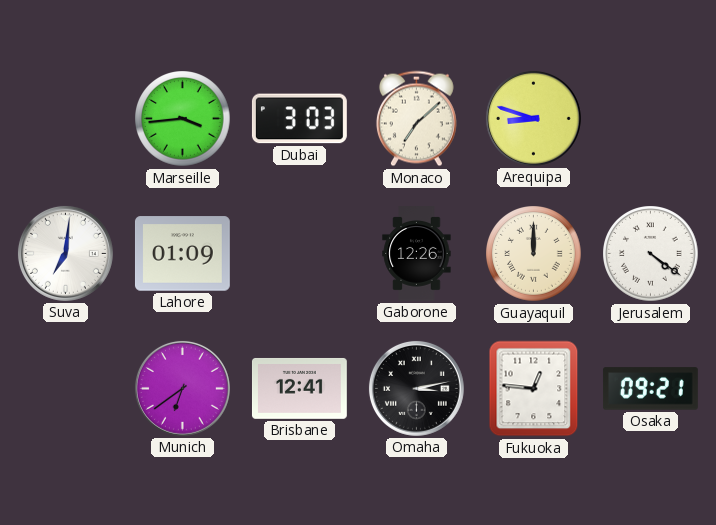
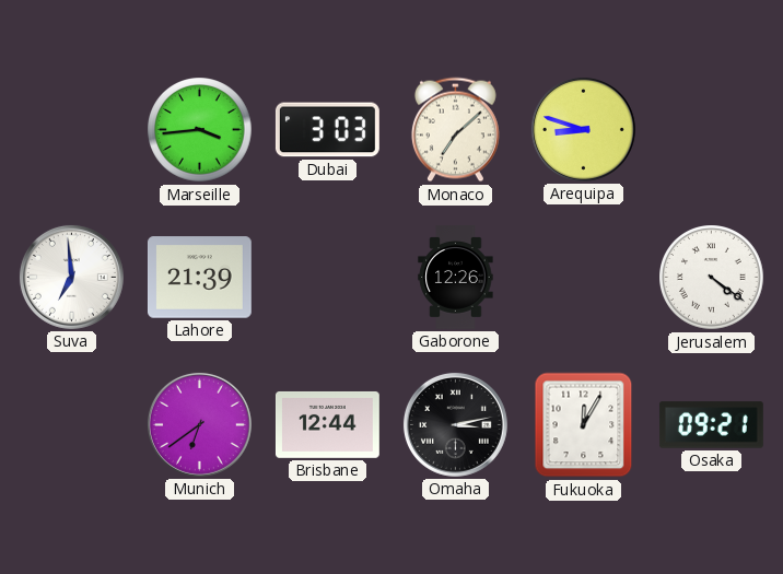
Suva: 7:01 -> 6:59 (71, 277)
Lahore: 01:09 -> 21:39 (199, 278)
Guayaquil: 12:00 -> none (534, 254)
Brisbane: 12:41 -> 12:44 (327, 425)
Fukuoka: 12:46 -> 12:05 (584, 425)
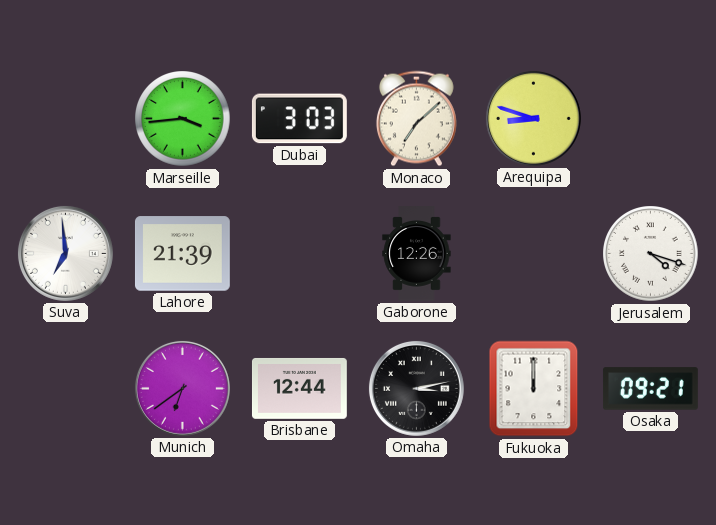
Jerusalem: 4:21 -> 4:18 (651, 254)
Fukuoka: 12:05 -> 12:00 (534, 389)
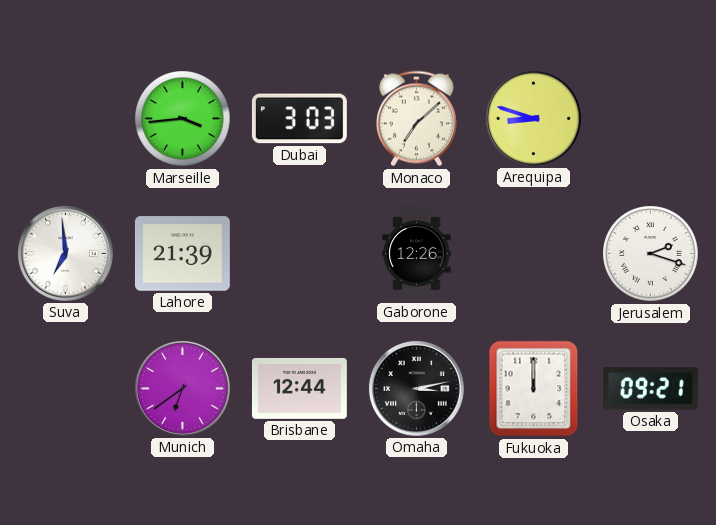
Jerusalem: 4:18 -> 2:18 (651, 254)
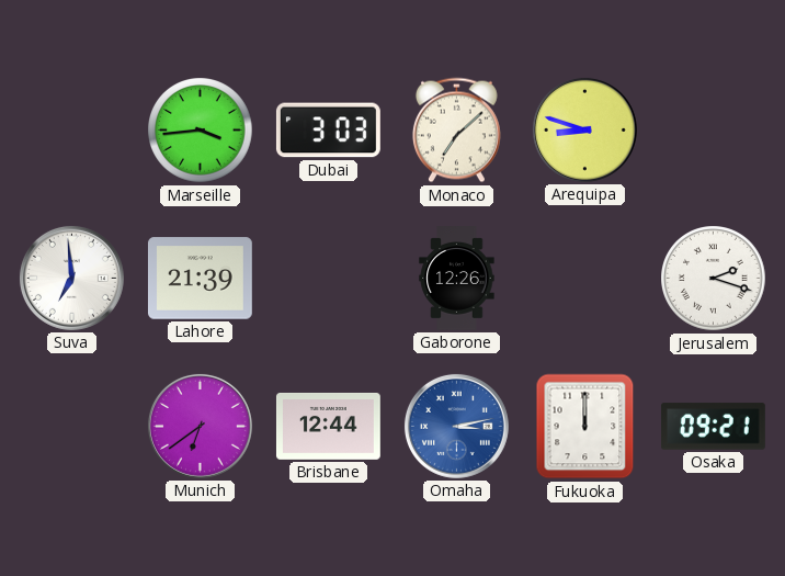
Omaha dial: black -> blue (456, 426)
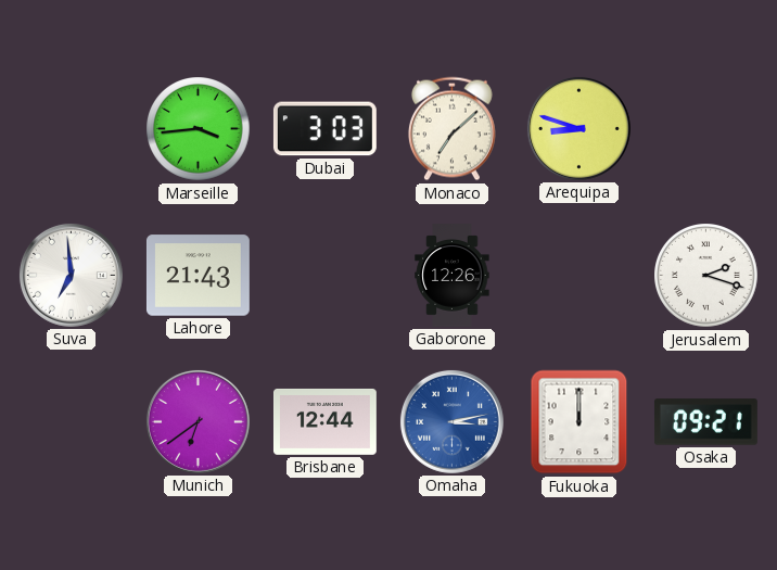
Lahore: 21:39 -> 21:43 (198, 276)
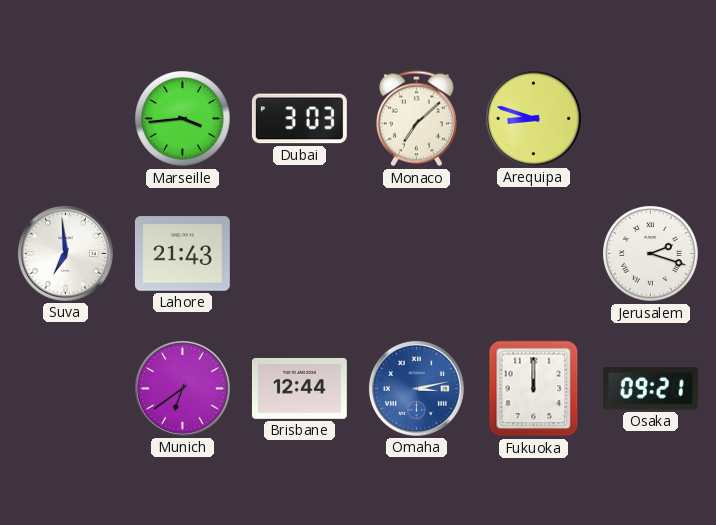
Gaborone: 12:26 -> none (453, 276)
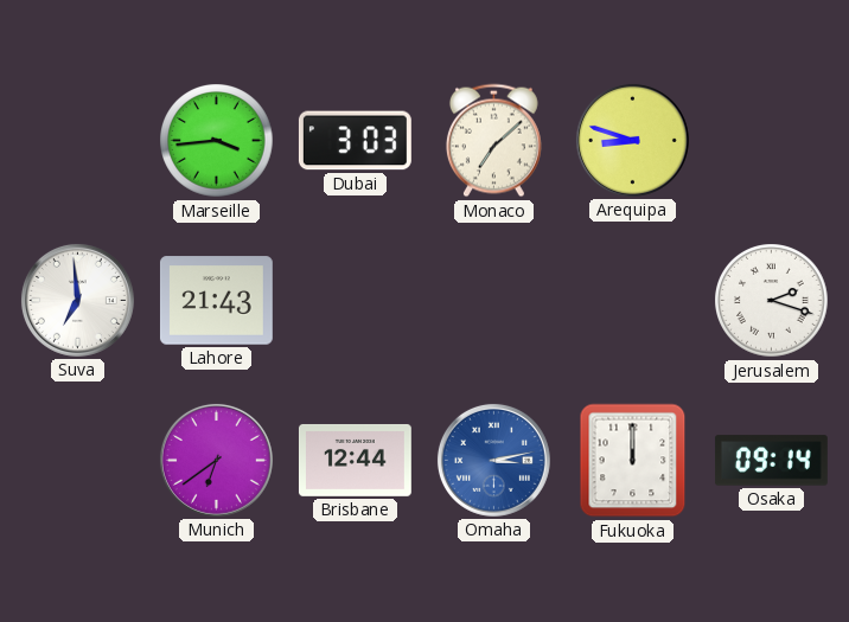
Osaka: 09:21 -> 09:14 (771, 461)
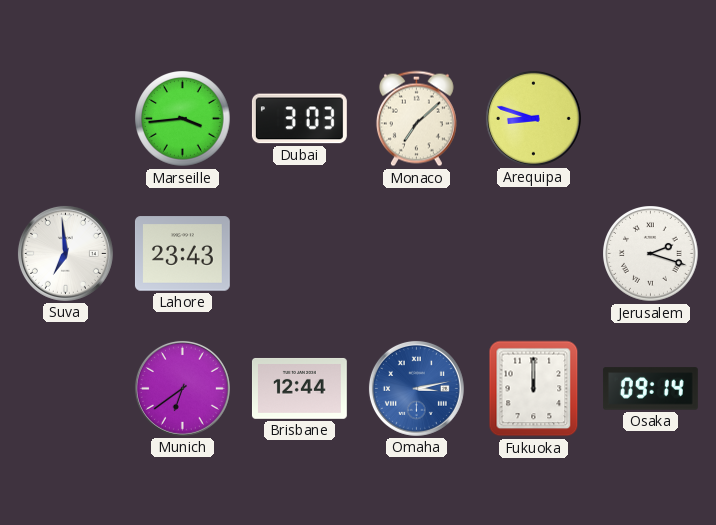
Lahore: 21:43 -> 23:43 (182, 254)
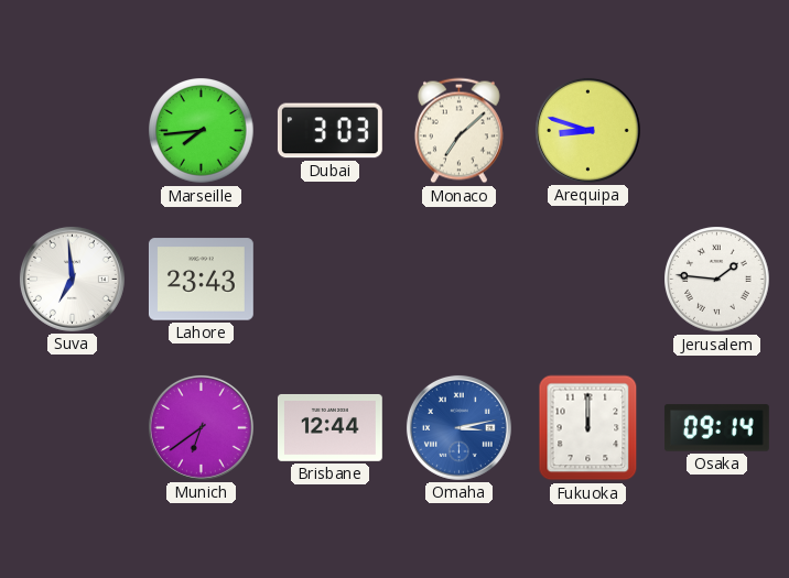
Marseille: 3:44 -> 7:44 (202, 131)
Jerusalem: 2:18 -> 1:46 (717, 280)
